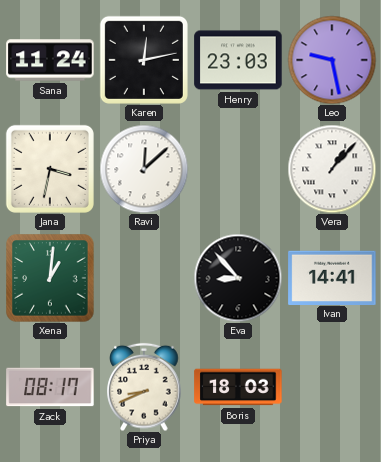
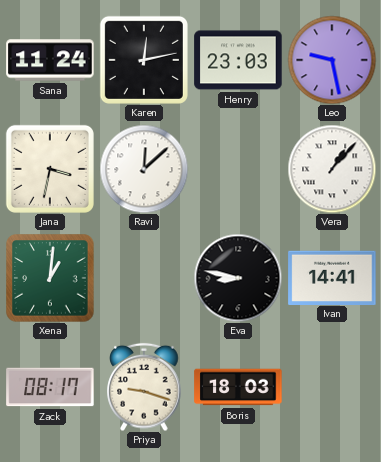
Eva: 8:53 -> 8:47 (238, 278)
Priya: 8:41 -> 9:18 (144, 387)
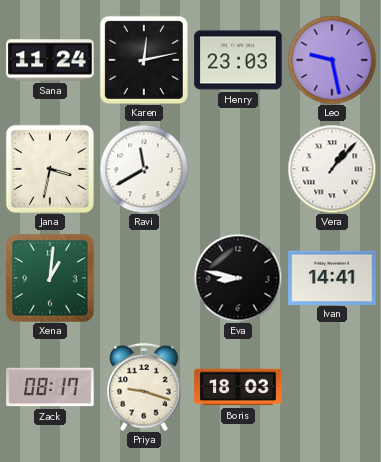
Ravi: 12:08 -> 11:40 (144, 169)
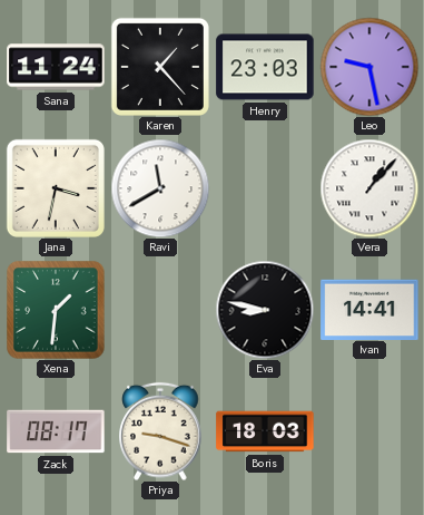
Karen: 12:13 -> 1:23 (160, 67)
Xena: 1:01 -> 1:31 (56, 310)
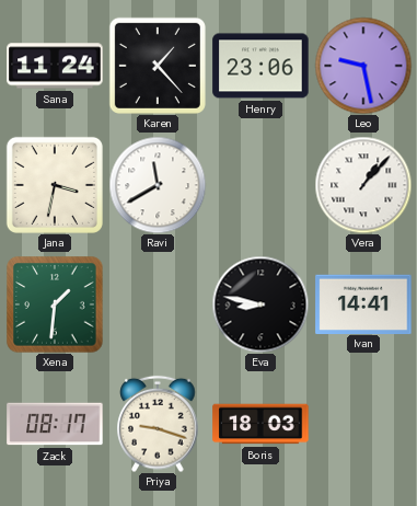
Henry: 23:03 -> 23:06 (260, 66)
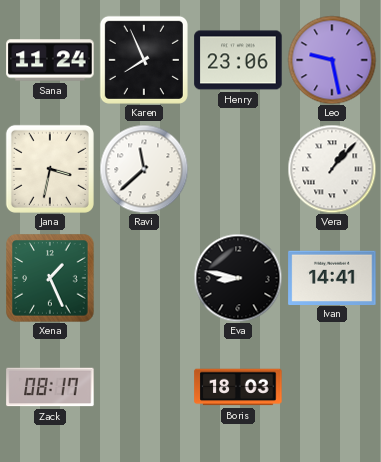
Karen: 1:23 -> 7:56 (144, 60)
Ravi: 11:40 -> 11:38 (144, 169)
Xena: 1:31 -> 1:26 (50, 278)
Priya: 9:18 -> none (158, 424)
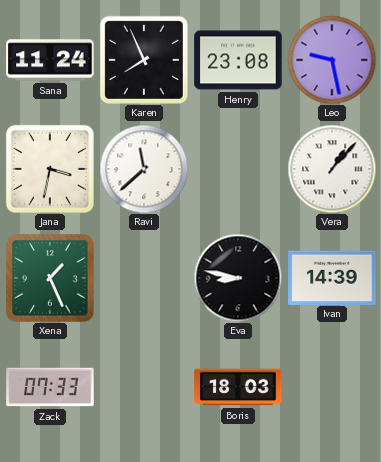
Henry: 23:06 -> 23:08 (238, 60)
Ivan: 14:41 -> 14:39 (332, 277)
Zack: 08:17 -> 07:33 (50, 387)
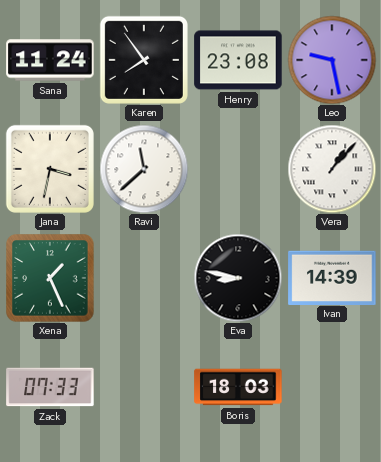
Karen: 7:56 -> 7:54 (144, 60)
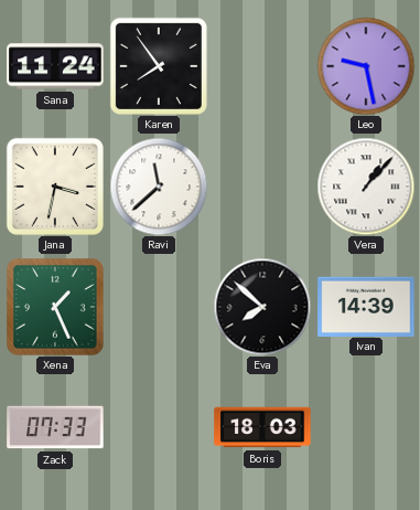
Henry: 23:08 -> none (238, 60)
Eva: 8:47 -> 7:52 (262, 307)
